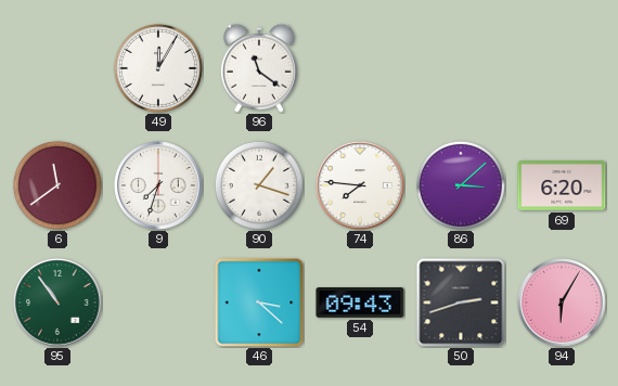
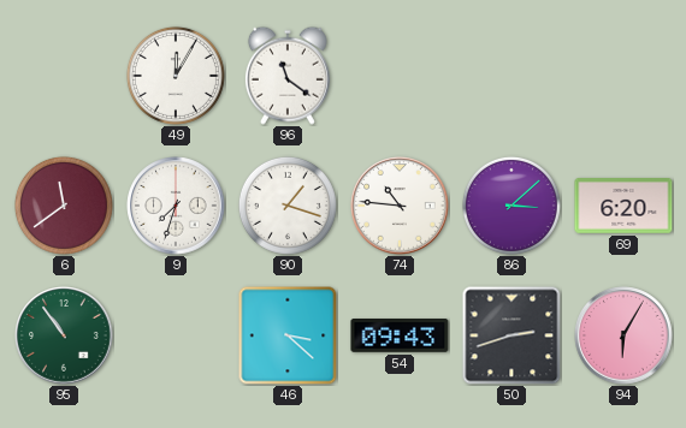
74: 7:46 -> 10:46 (400, 206)
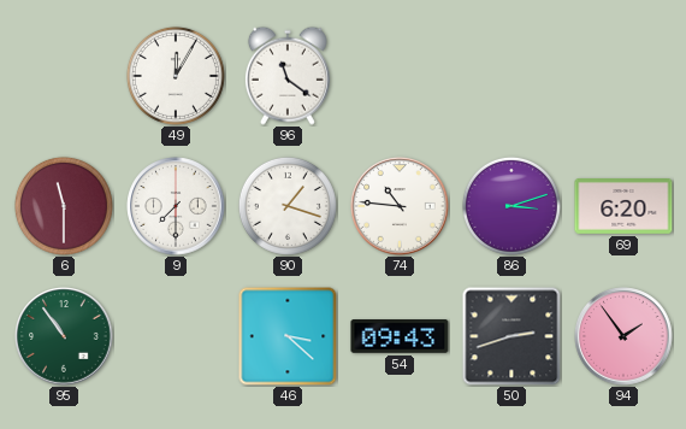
6: 11:39 -> 11:30 (64, 206)
9: 7:33 -> 7:30 (176, 206)
86: 3:08 -> 3:12 (511, 206)
94: 6:05 -> 1:54 (623, 336)
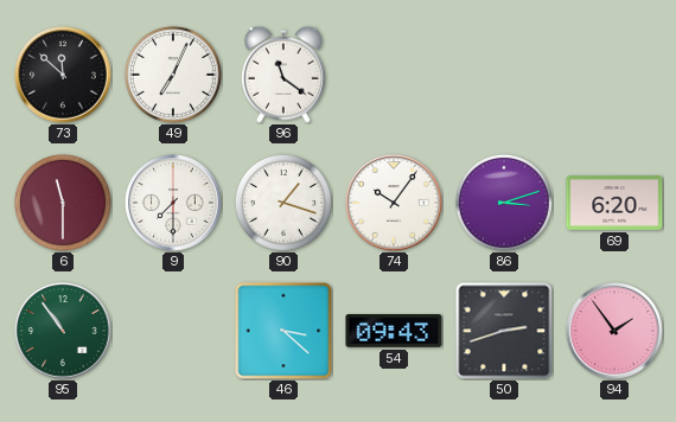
73: none -> 11:52 (63, 75)
49: 12:05 -> 7:04 (173, 75)
74: 10:46 -> 10:06 (394, 203)
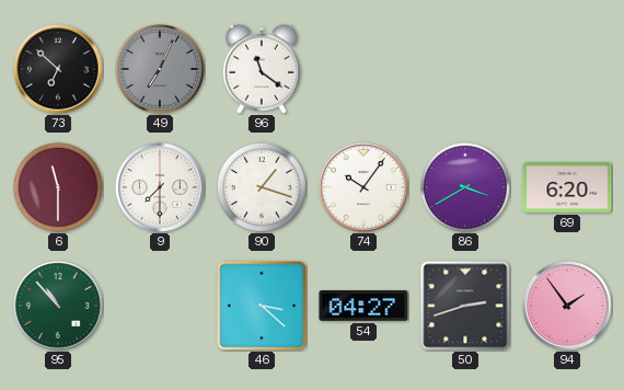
73: 11:52 -> 6:52 (58, 69)
49 dial: white -> grey (160, 69)
86: 3:12 -> 3:40 (465, 187)
95: 10:54 -> 10:53 (58, 306)
54: 09:43 -> 04:27 (363, 306)
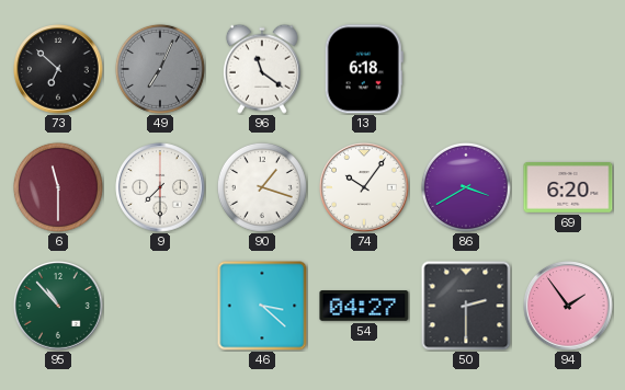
13: none -> 6:18 (364, 69)
50: 2:42 -> 2:30 (466, 306)
